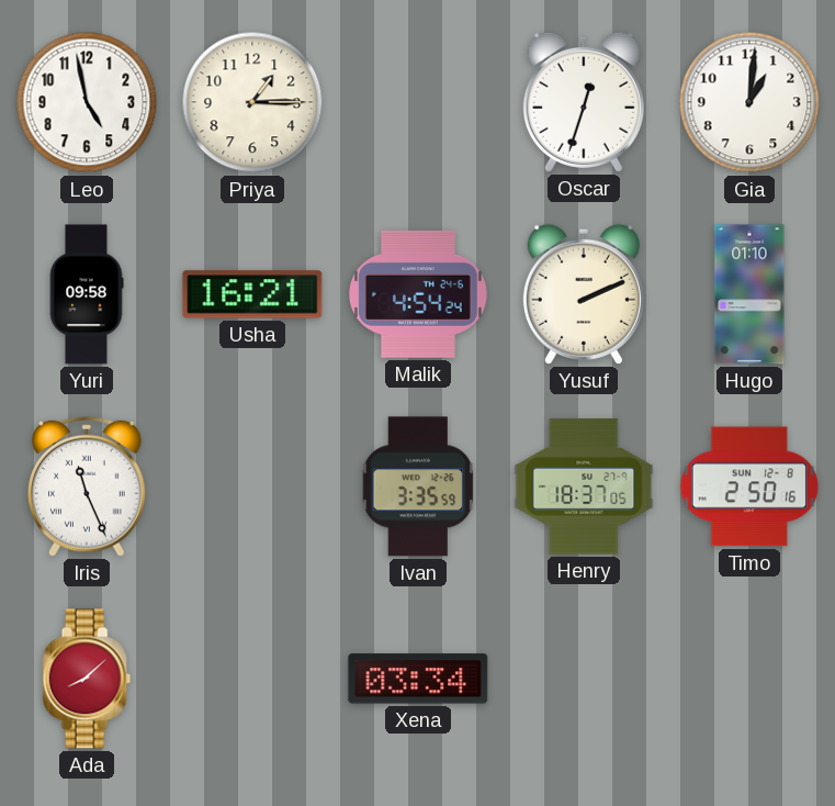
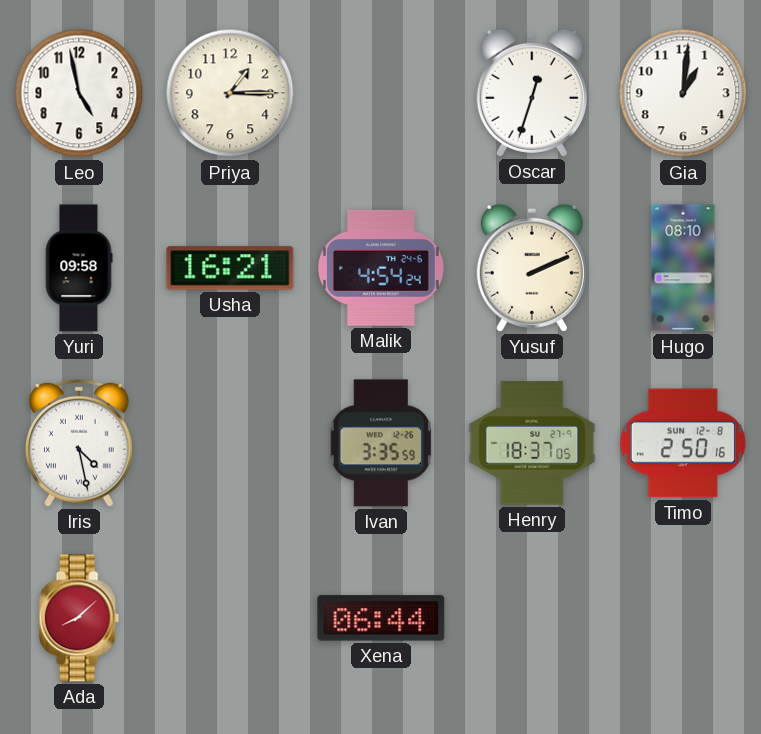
Hugo: 01:10 -> 08:10 (683, 268)
Iris: 11:26 -> 4:28 (79, 443)
Xena: 03:34 -> 06:44 (381, 618)
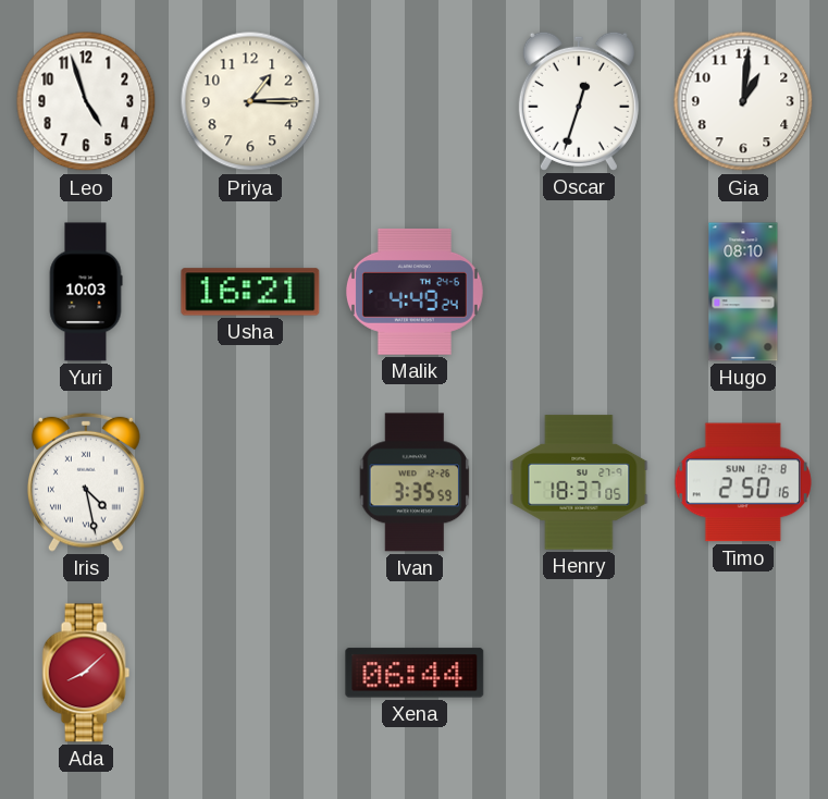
Leo: 4:58 -> 4:57 (86, 101)
Yuri: 09:58 -> 10:03 (86, 292)
Malik: 4:54 -> 4:49 (415, 292)
Yusuf: 2:11 -> none (532, 268)
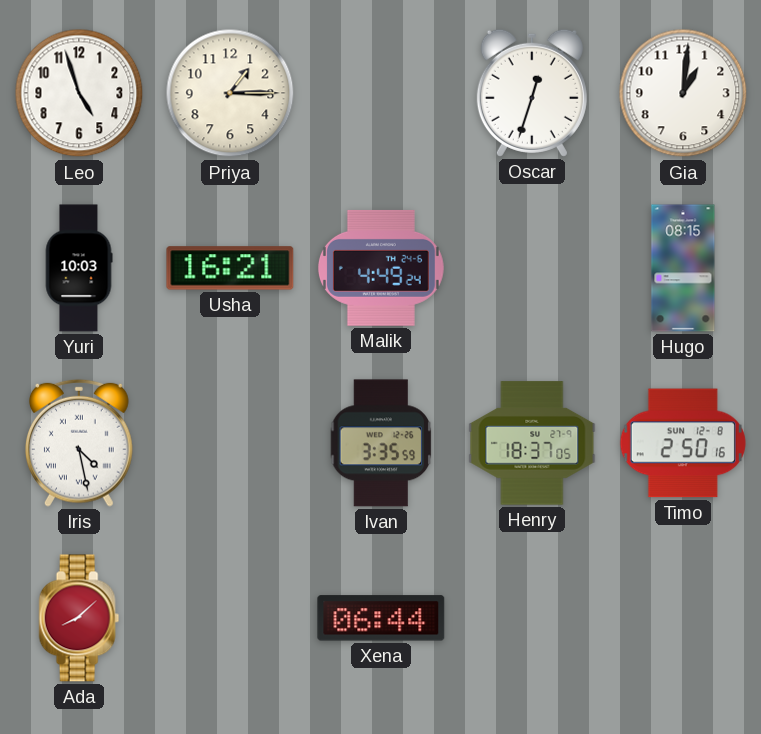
Hugo: 08:10 -> 08:15 (683, 268)
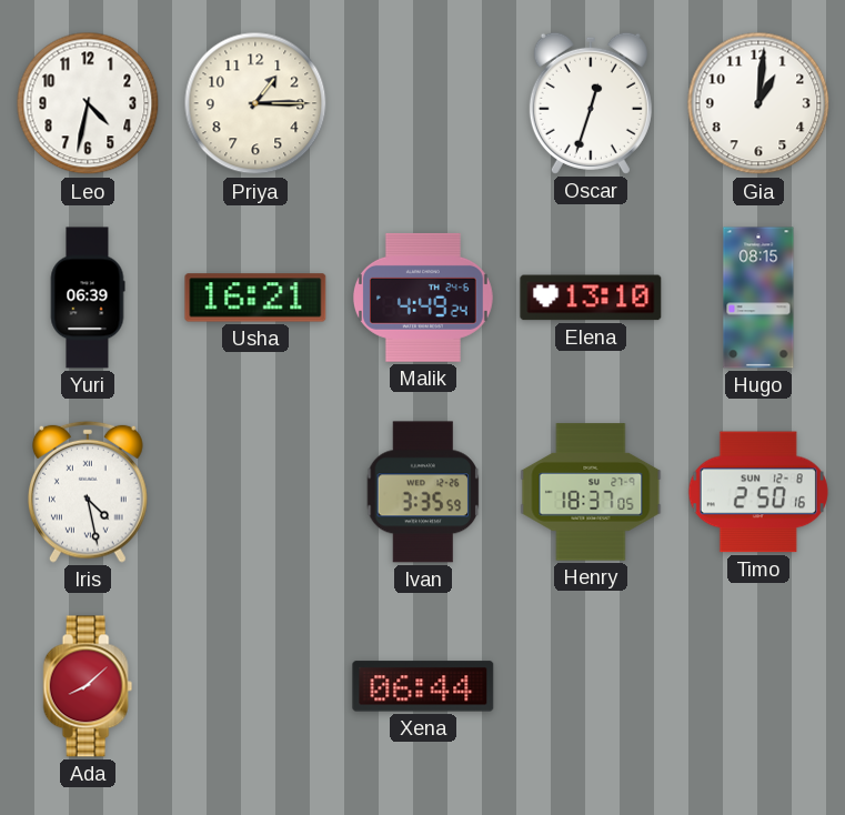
Leo: 4:57 -> 4:32 (88, 103)
Yuri: 10:03 -> 06:39 (88, 298)
Elena: none -> 13:10 (591, 298)
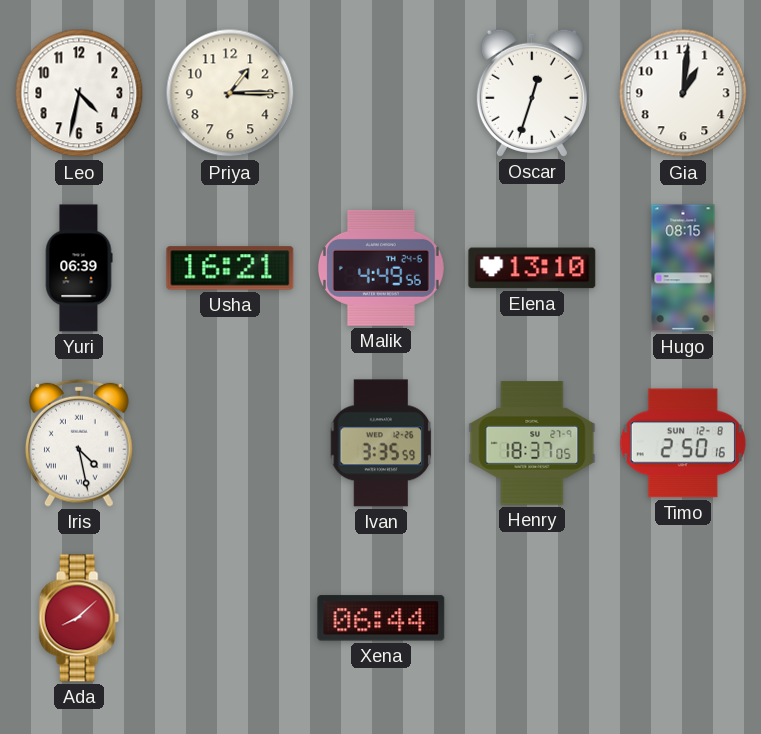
Malik: 4:49:24 -> 4:49:56 (381, 268)
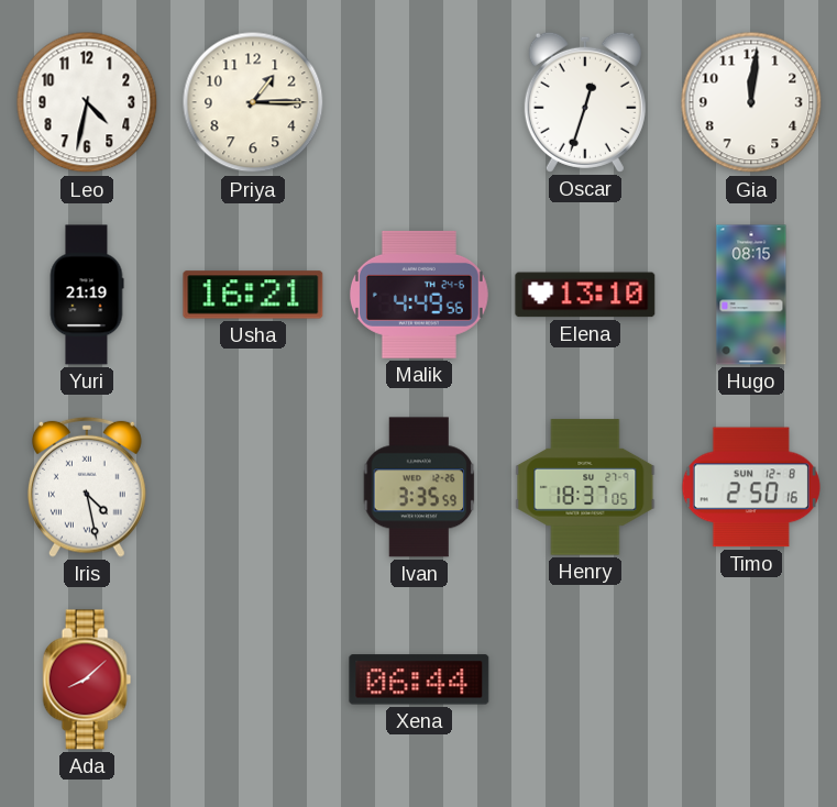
Gia: 1:01 -> 12:01 (751, 102)
Yuri: 06:39 -> 21:19 (87, 295)
